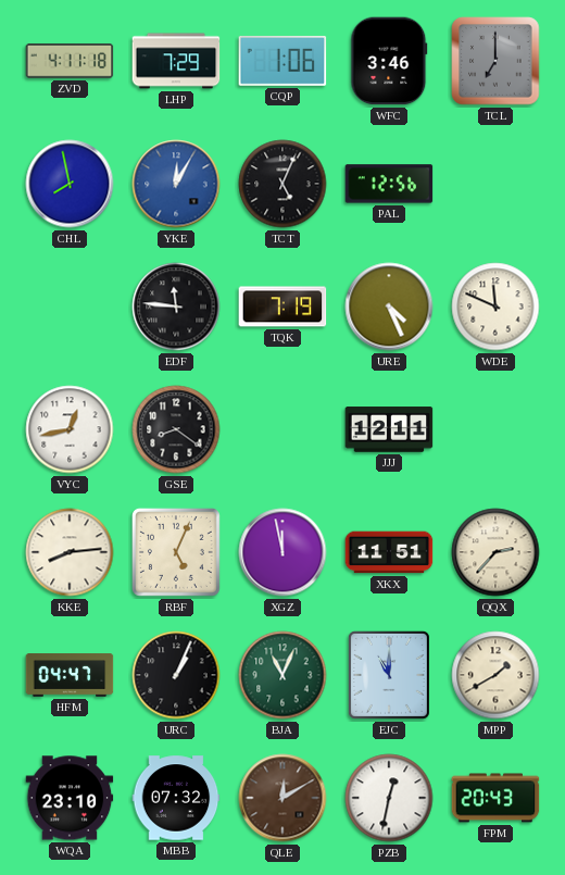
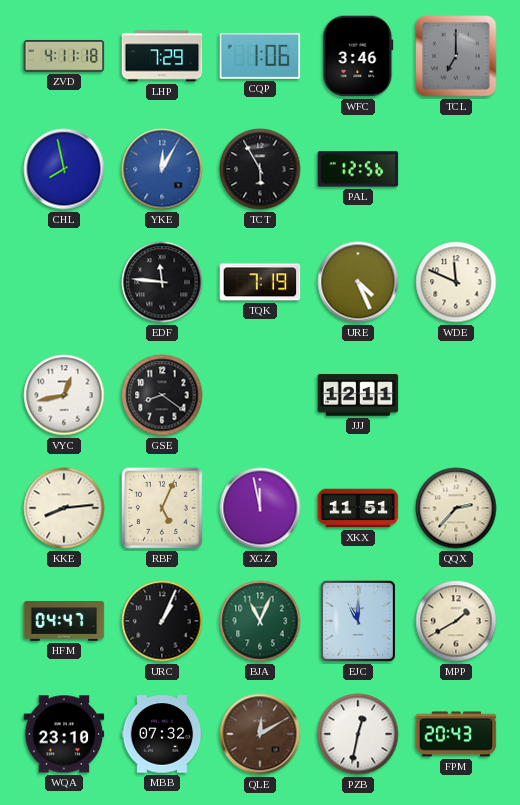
TCT: 5:04 -> 5:55 (260, 169)
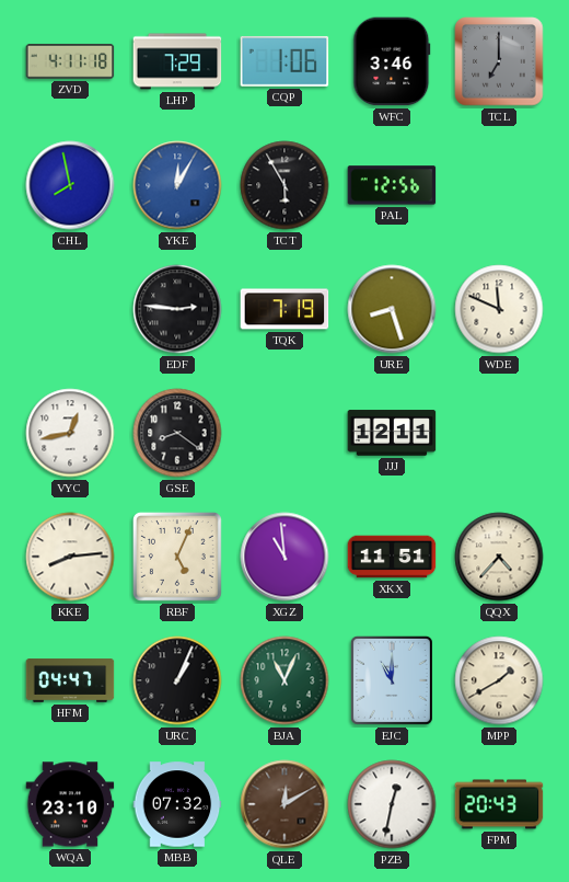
EDF: 11:46 -> 2:46 (177, 309)
URE: 4:26 -> 8:27 (392, 309)
XGZ: 11:58 -> 10:59 (284, 557)
QQX: 2:37 -> 4:37 (499, 557)
